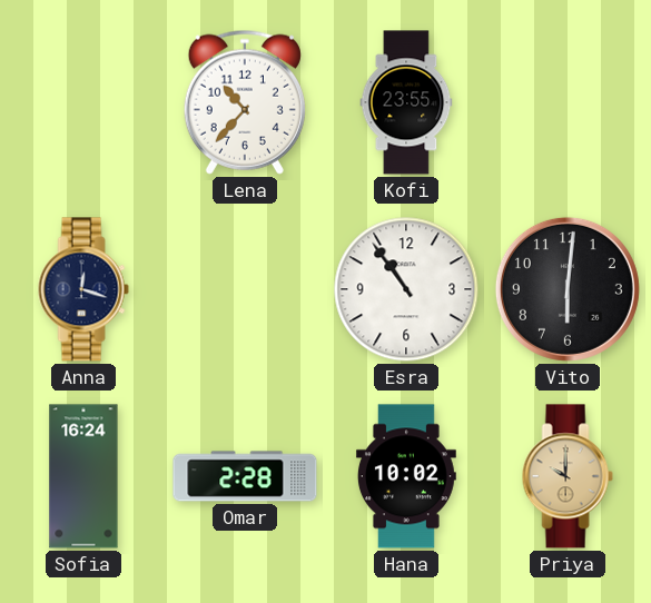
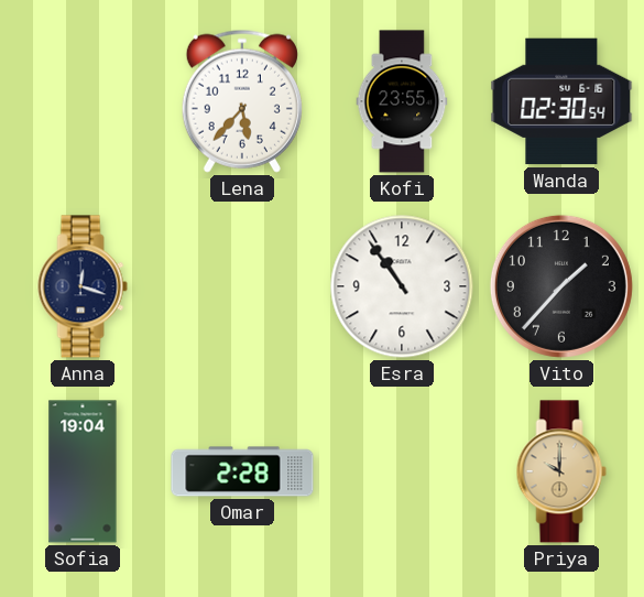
Lena: 10:37 -> 5:37 (242, 101)
Wanda: none -> 02:30 (561, 101)
Vito: 6:01 -> 1:37 (561, 286)
Sofia: 16:24 -> 19:04 (83, 471)
Hana: 10:02 -> none (406, 476)
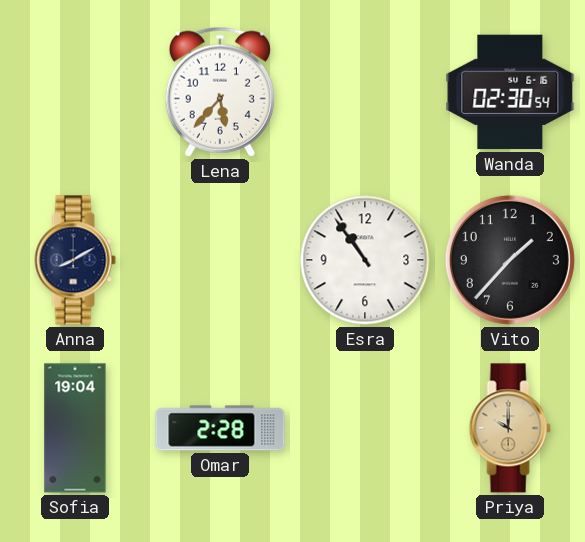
Kofi: 23:55 -> none (402, 101)
Anna: 12:18 -> 8:10 (75, 260)
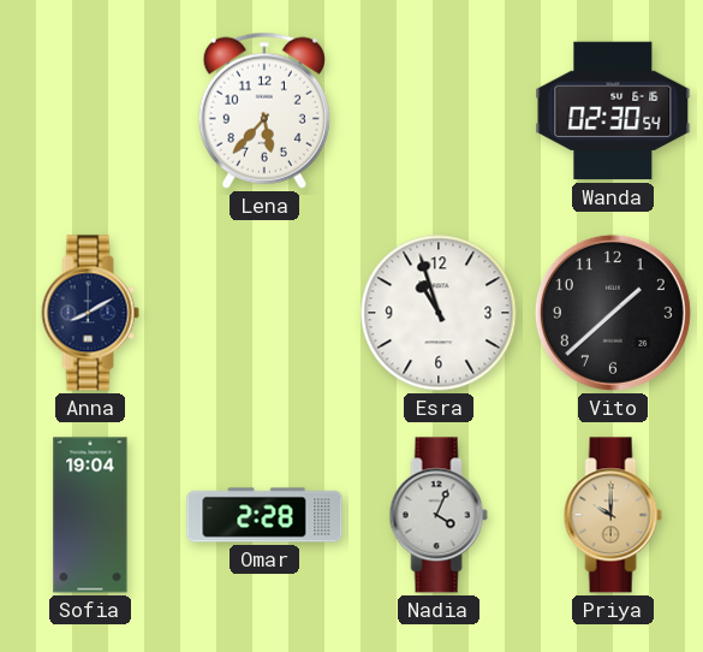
Esra: 10:54 -> 10:57 (439, 313)
Vito: 1:37 -> 1:38 (613, 313)
Nadia: none -> 4:04 (439, 515)
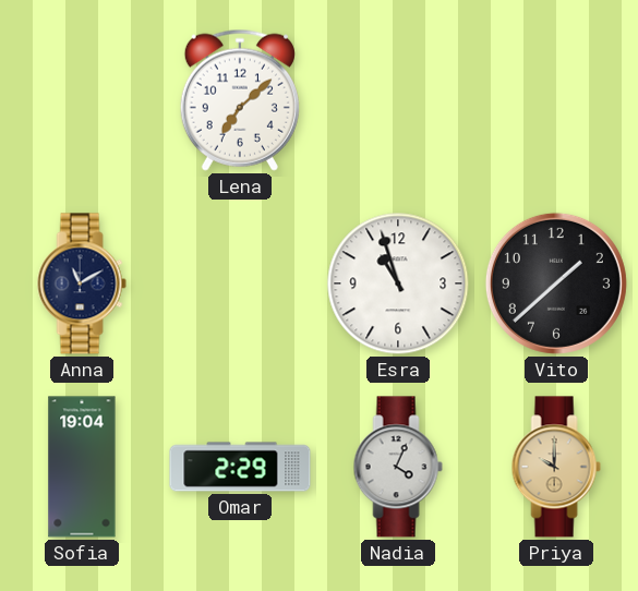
Lena: 5:37 -> 7:08 (240, 100)
Wanda: 02:30 -> none (613, 111)
Anna: 8:10 -> 11:10 (82, 284)
Omar: 2:28 -> 2:29 (240, 467)
